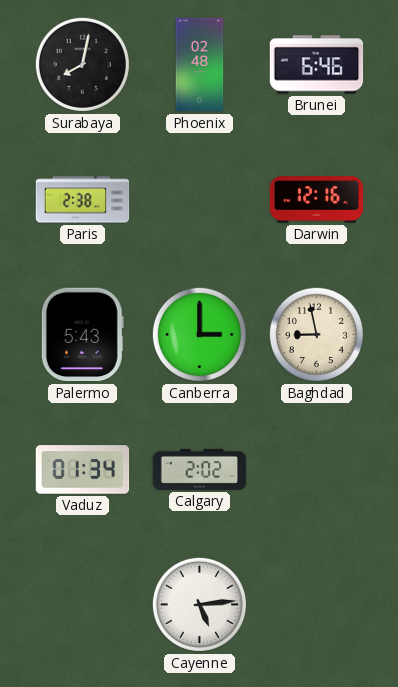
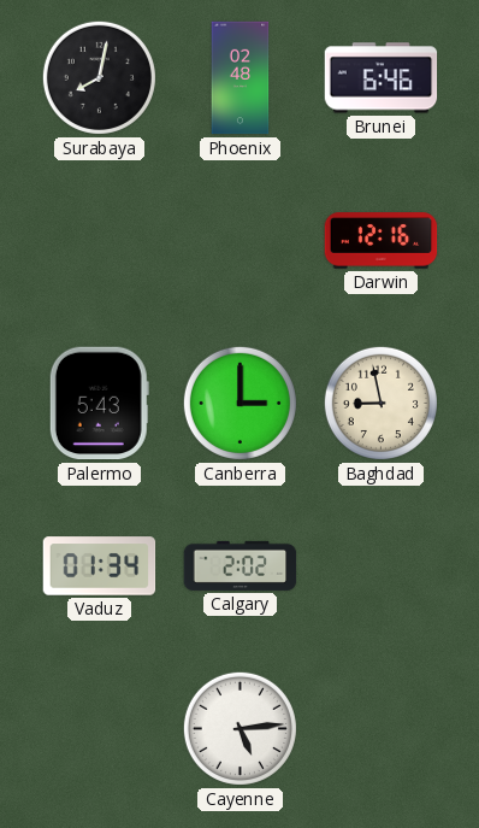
Paris: 2:38 -> none (83, 200)
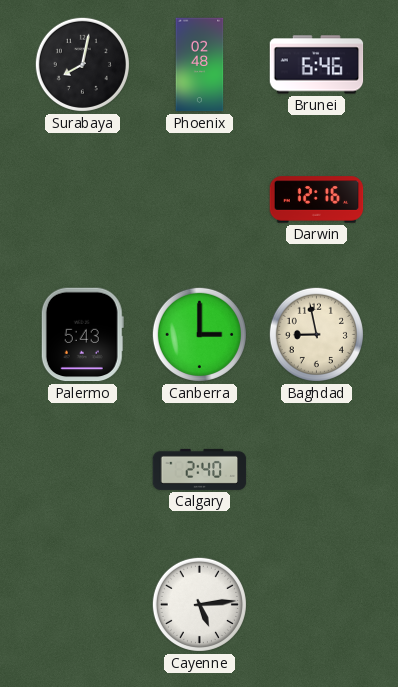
Vaduz: 01:34 -> none (100, 566)
Calgary: 2:02 -> 2:40 (200, 469)
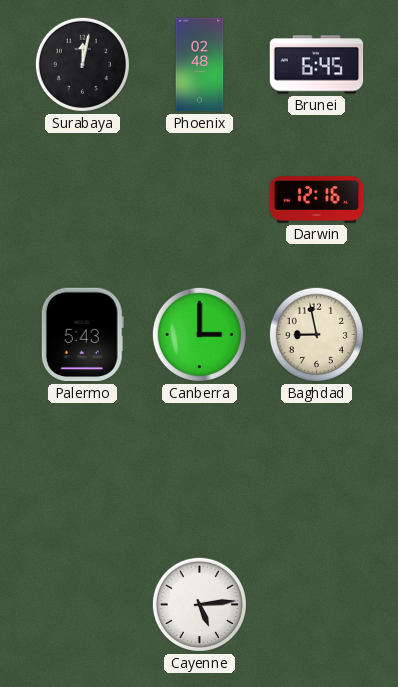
Surabaya: 8:02 -> 12:02 (82, 64)
Brunei: 6:46 -> 6:45 (317, 65)
Calgary: 2:40 -> none (200, 469)
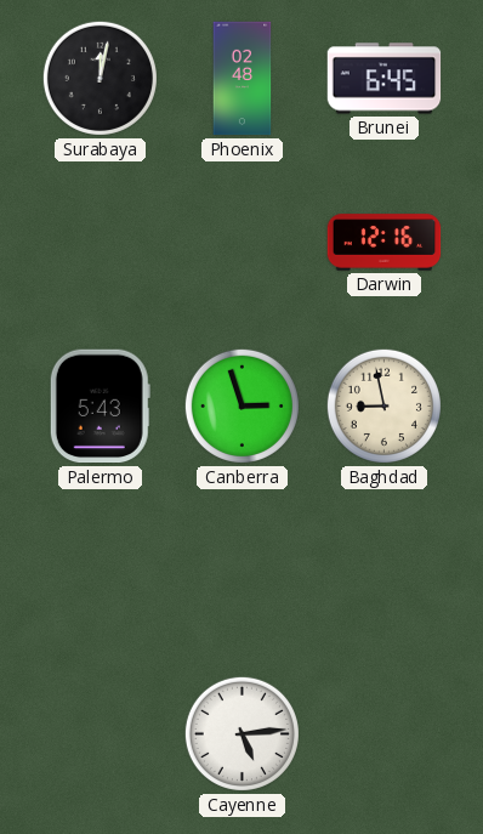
Canberra: 3:00 -> 2:57 (241, 405)
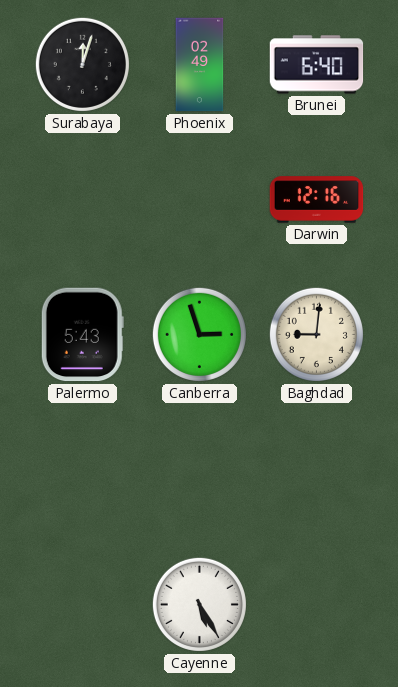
Surabaya: 12:02 -> 12:03 (82, 64)
Phoenix: 02:48 -> 02:49 (200, 65)
Brunei: 6:45 -> 6:40 (317, 65)
Baghdad: 8:58 -> 9:01 (316, 334)
Cayenne: 5:14 -> 5:25 (199, 604)
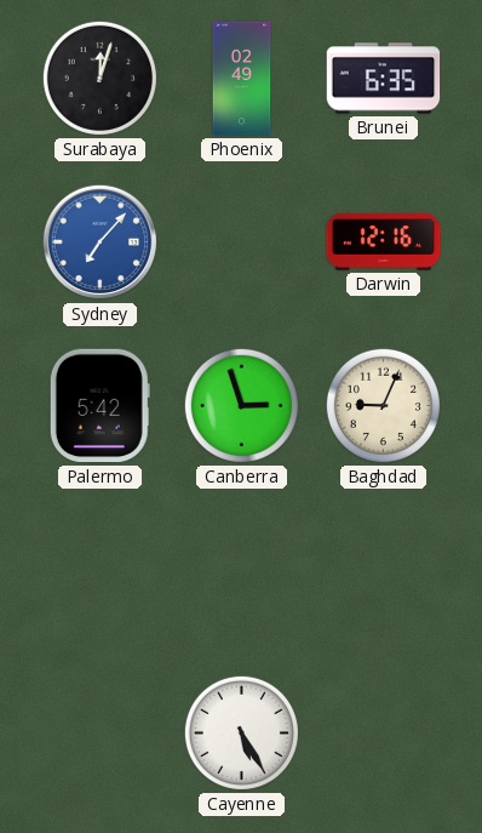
Brunei: 6:40 -> 6:35 (384, 79)
Sydney: none -> 7:07 (101, 243)
Palermo: 5:43 -> 5:42 (99, 406)
Baghdad: 9:01 -> 9:04 (383, 405)
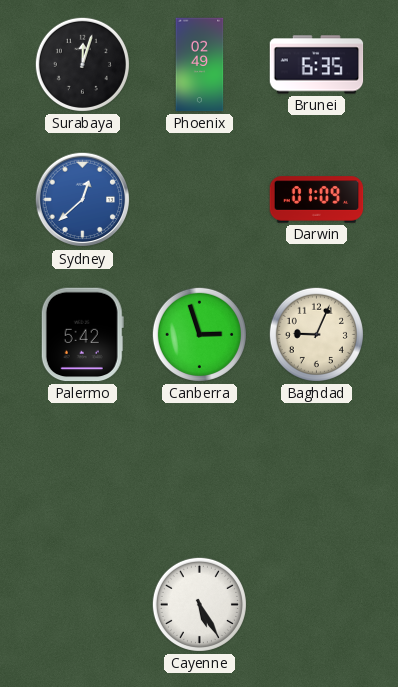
Sydney: 7:07 -> 12:38 (83, 200)
Darwin: 12:16 -> 01:09 (317, 200)
